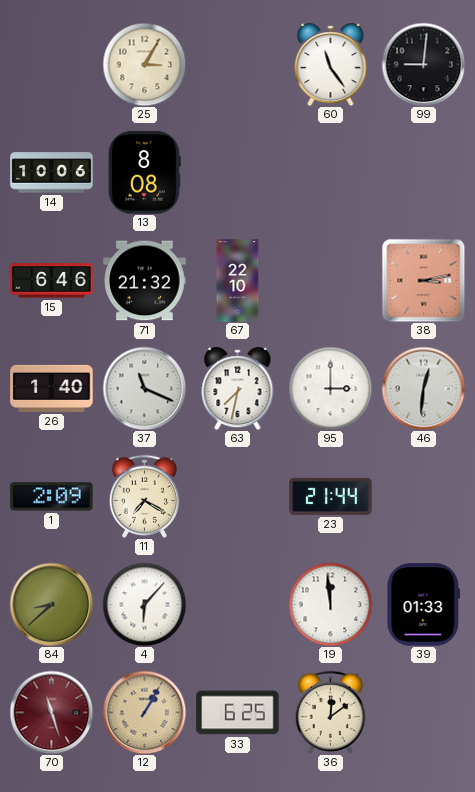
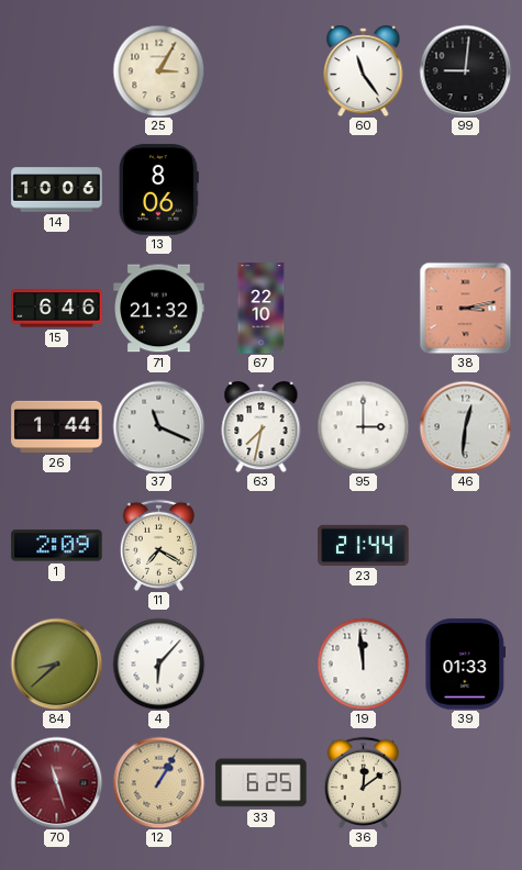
13: 8:08 -> 8:06 (158, 190)
26: 1:40 -> 1:44 (57, 426)
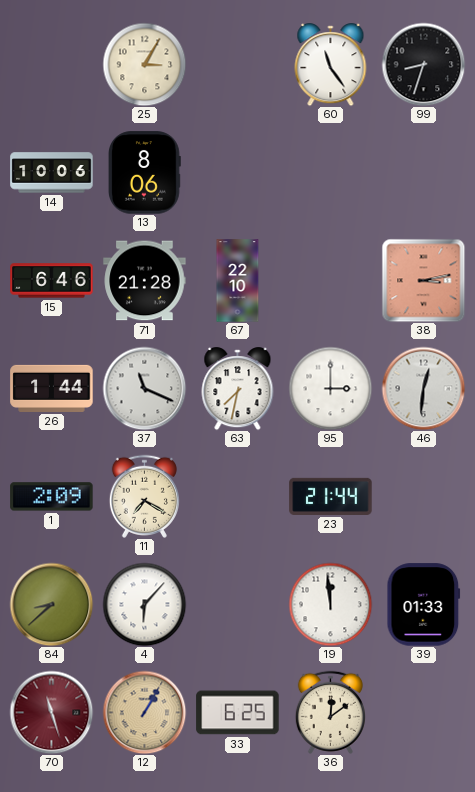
99: 9:01 -> 8:33 (423, 64)
71: 21:32 -> 21:28 (145, 281)
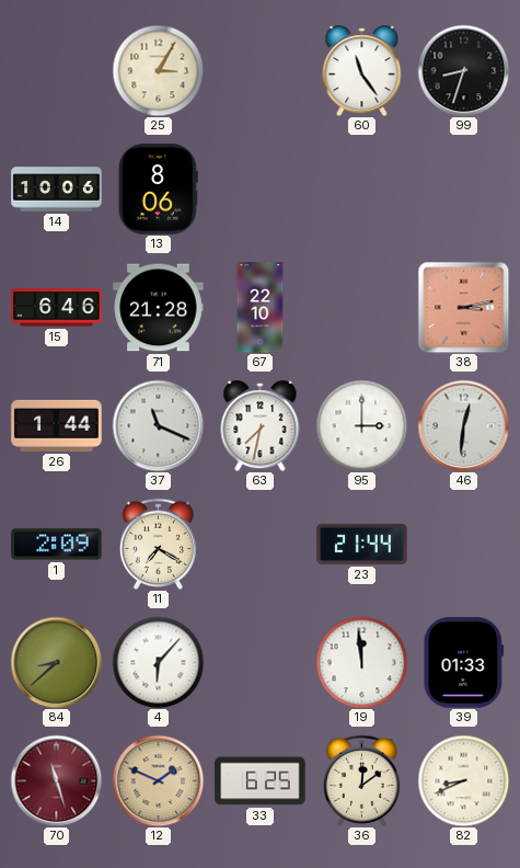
12: 1:05 -> 1:49 (158, 780)
82: none -> 8:41 (463, 780)
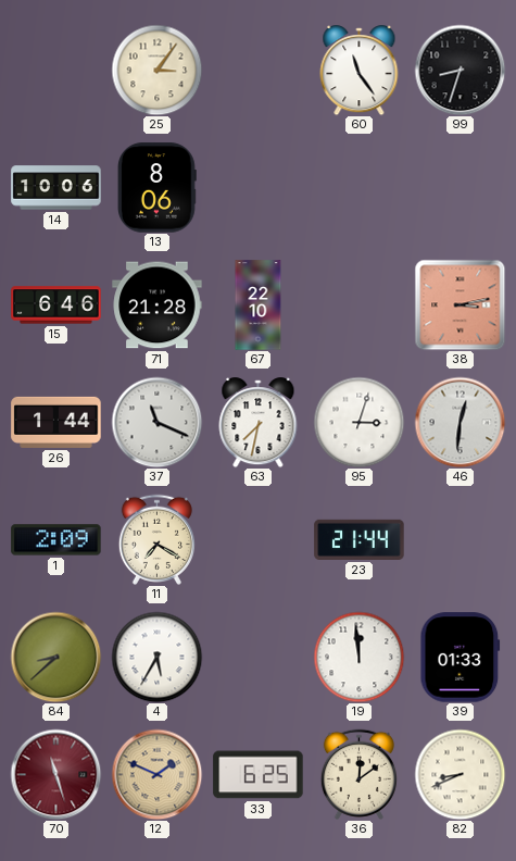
25: 3:05 -> 3:06 (156, 70)
95: 3:00 -> 3:03 (358, 422)
4: 6:07 -> 5:35 (156, 657)
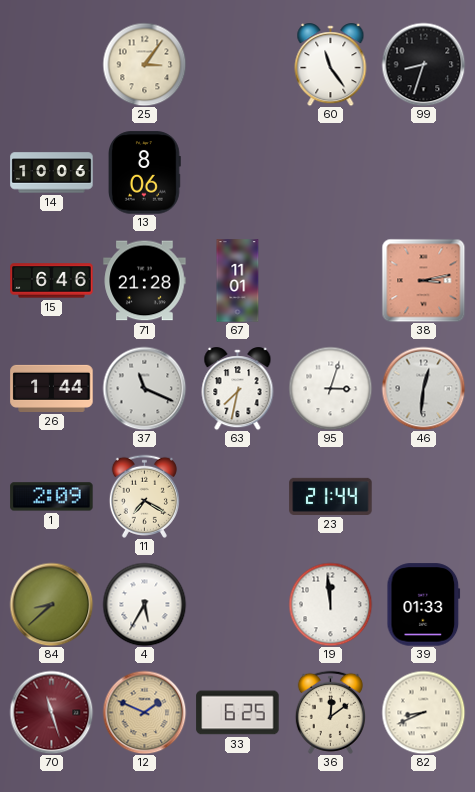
67: 22:10 -> 11:01 (238, 281)
